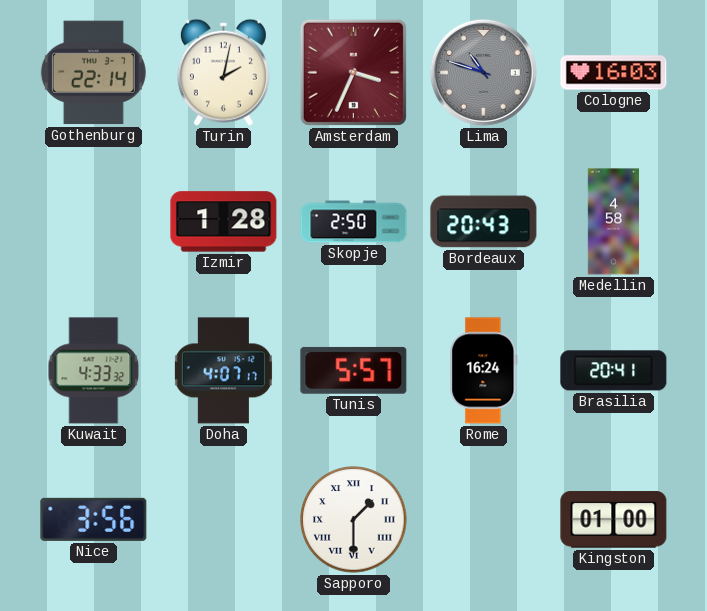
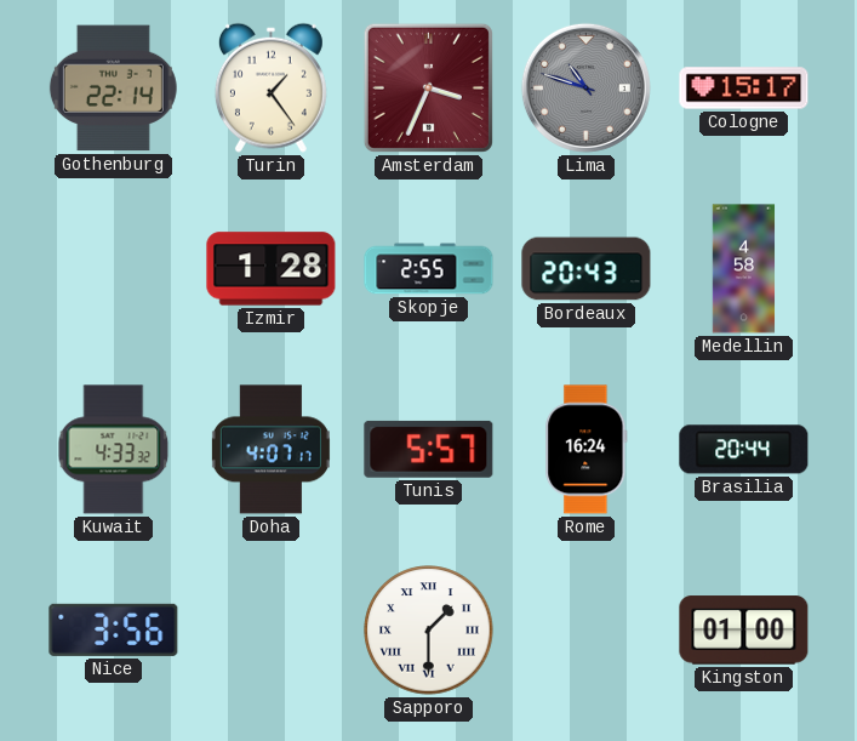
Turin: 2:02 -> 1:24 (270, 87)
Cologne: 16:03 -> 15:17 (744, 89)
Skopje: 2:50 -> 2:55 (429, 269)
Brasilia: 20:41 -> 20:44 (744, 450)
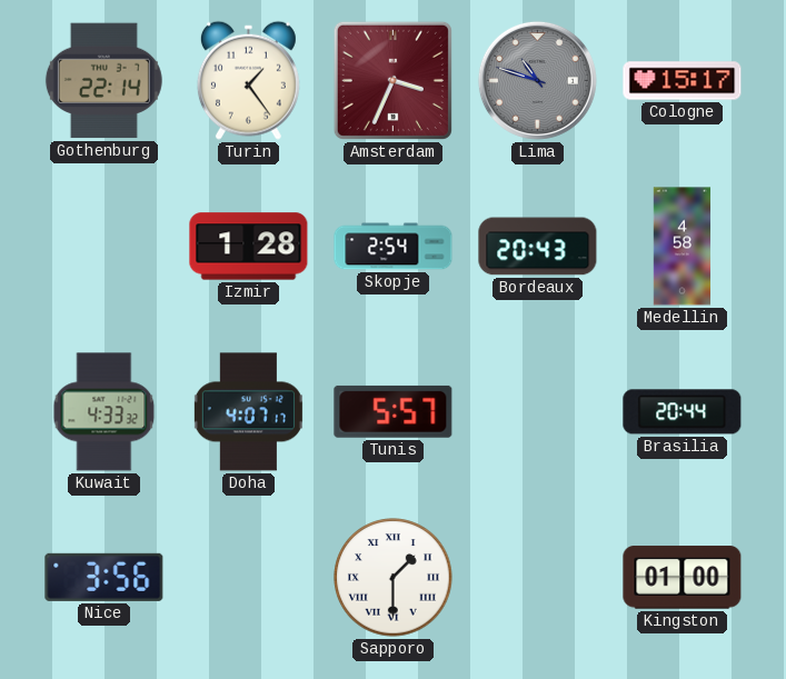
Skopje: 2:55 -> 2:54 (394, 247)
Rome: 16:24 -> none (587, 450)
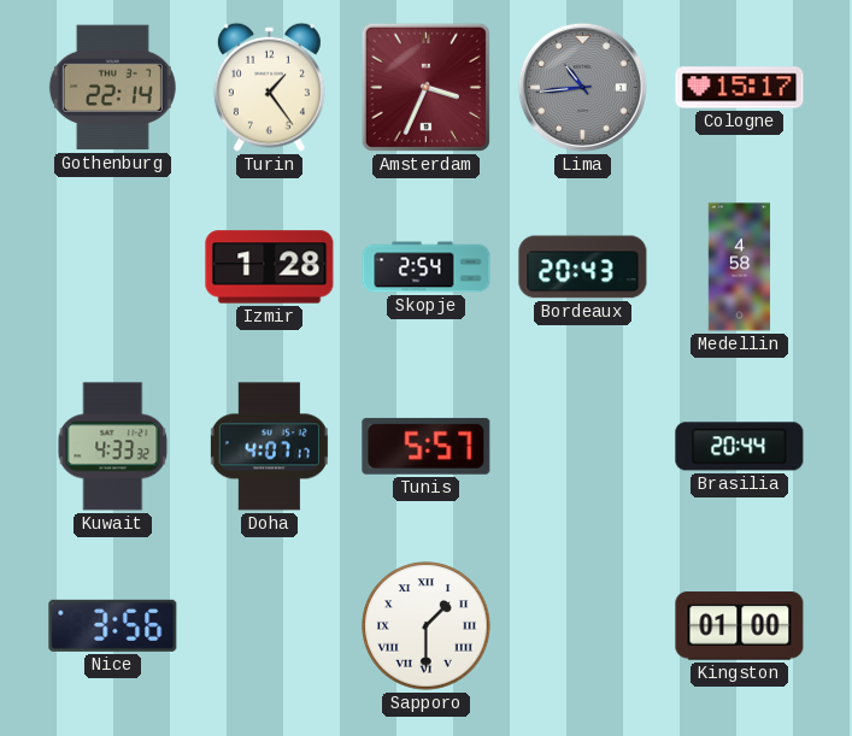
Lima: 10:48 -> 10:44 (582, 87)
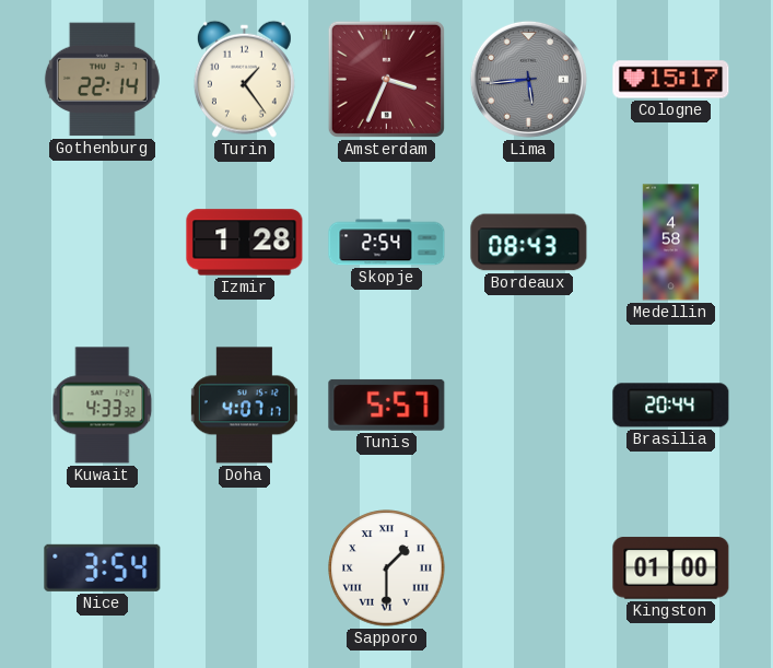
Lima: 10:44 -> 5:44 (528, 79)
Bordeaux: 20:43 -> 08:43 (529, 243)
Nice: 3:56 -> 3:54 (103, 567)
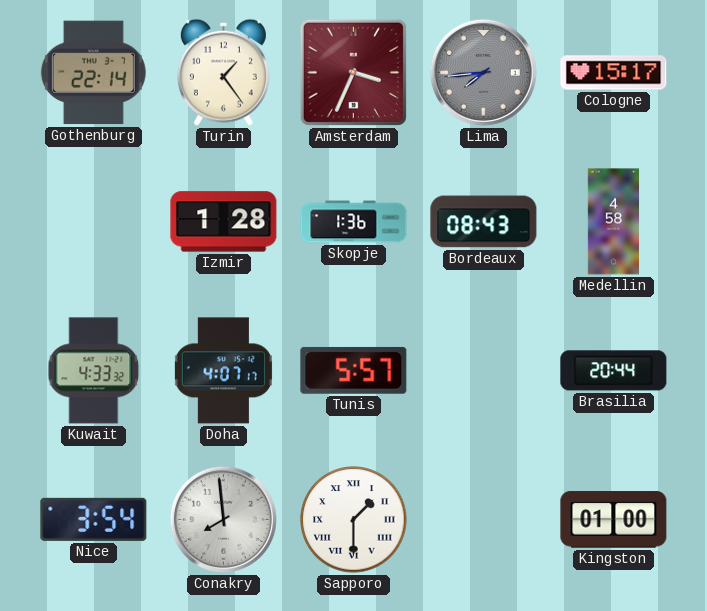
Lima: 5:44 -> 7:44 (483, 72)
Skopje: 2:54 -> 1:36 (354, 222)
Conakry: none -> 7:59 (223, 519)
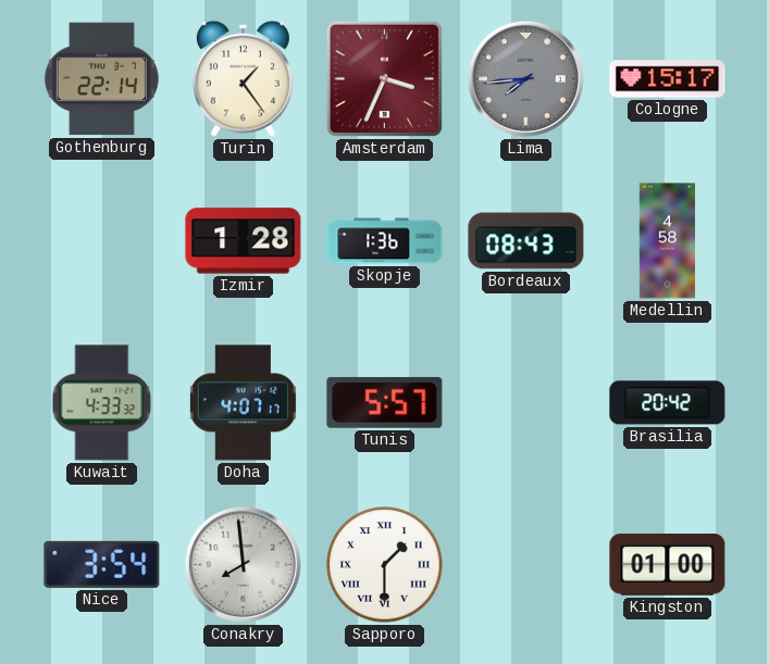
Brasilia: 20:44 -> 20:42 (668, 403)
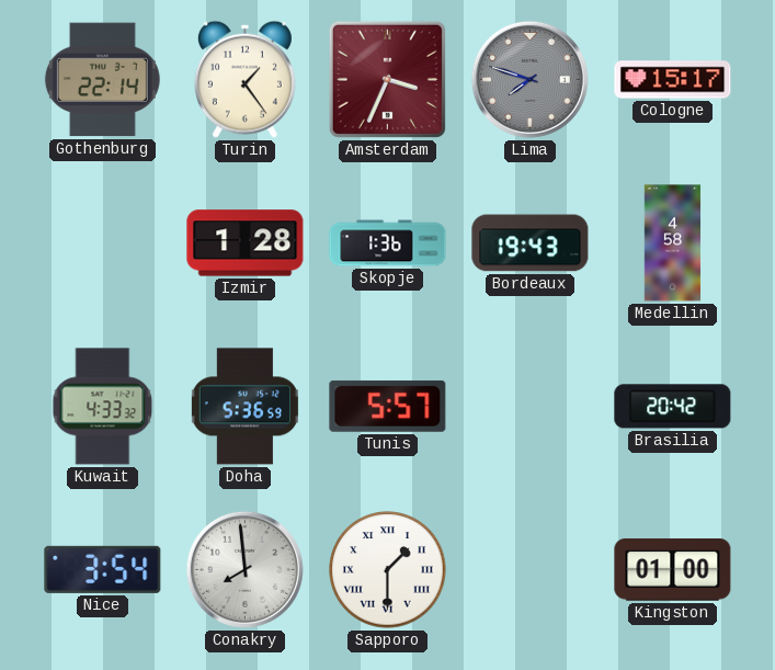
Lima: 7:44 -> 7:48 (529, 79)
Bordeaux: 08:43 -> 19:43 (531, 243)
Doha: 4:07 -> 5:36 (244, 407)
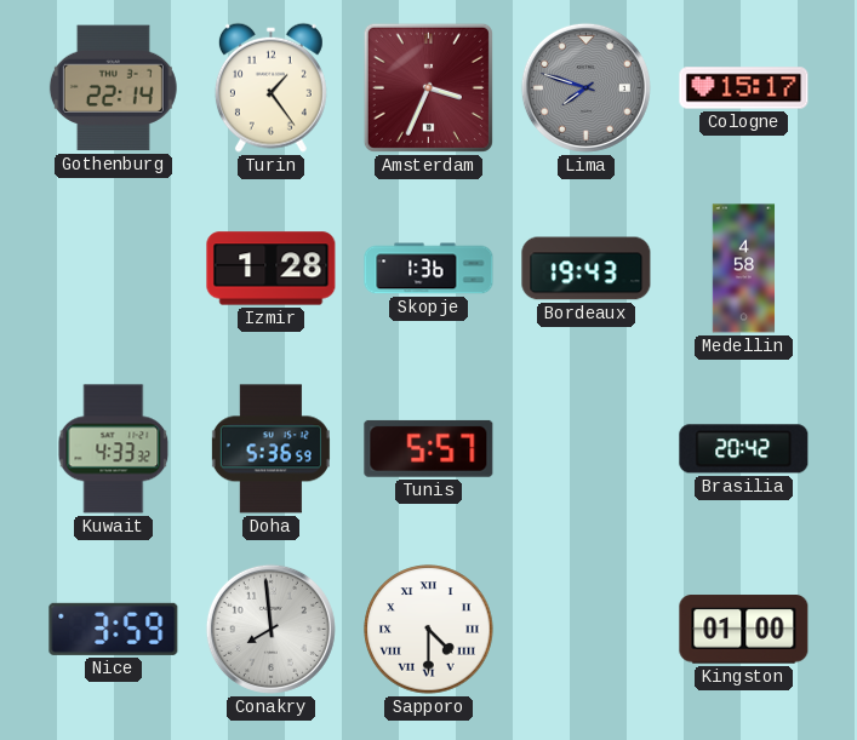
Nice: 3:54 -> 3:59 (114, 629)
Sapporo: 1:30 -> 4:30 (429, 630)
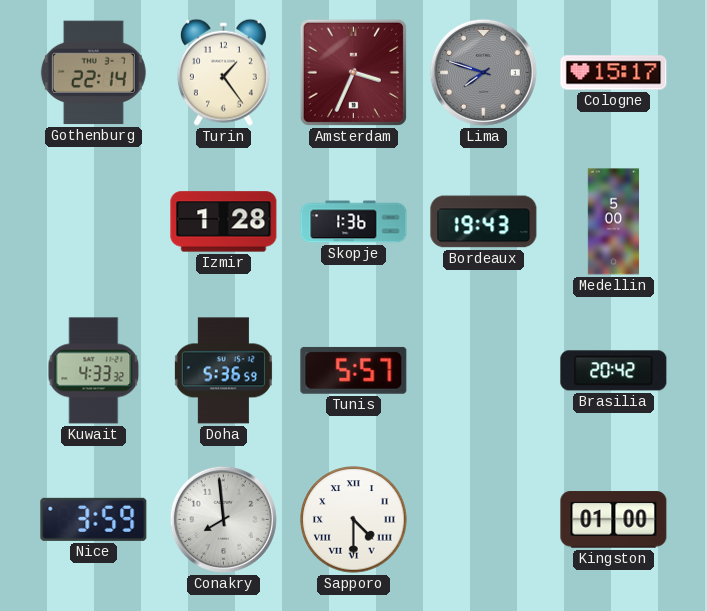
Medellin: 4:58 -> 5:00 (614, 222)
